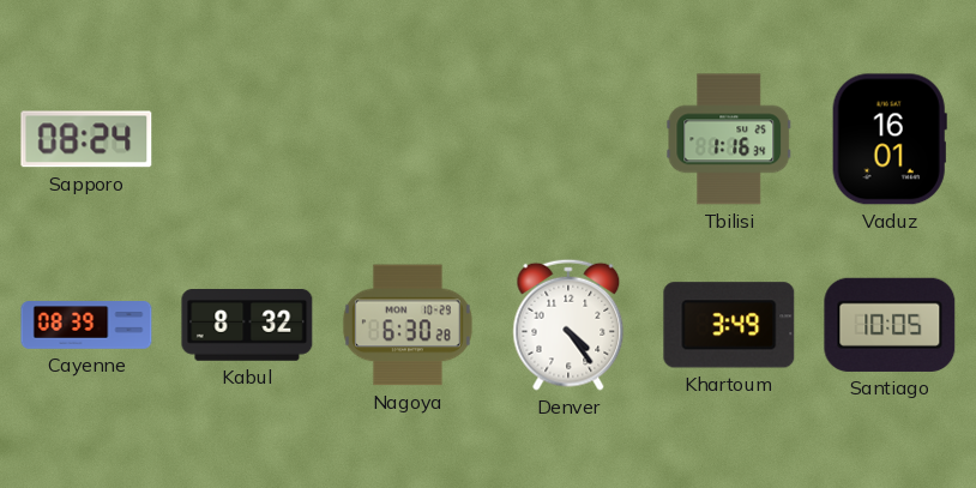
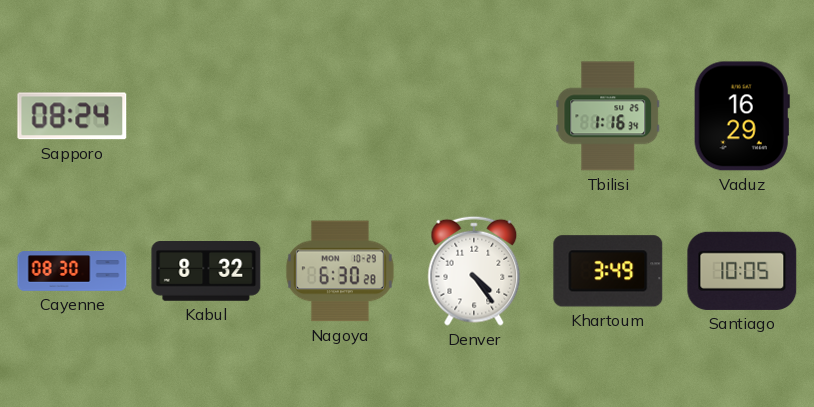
Vaduz: 16:01 -> 16:29 (742, 116)
Cayenne: 08:39 -> 08:30 (72, 271)
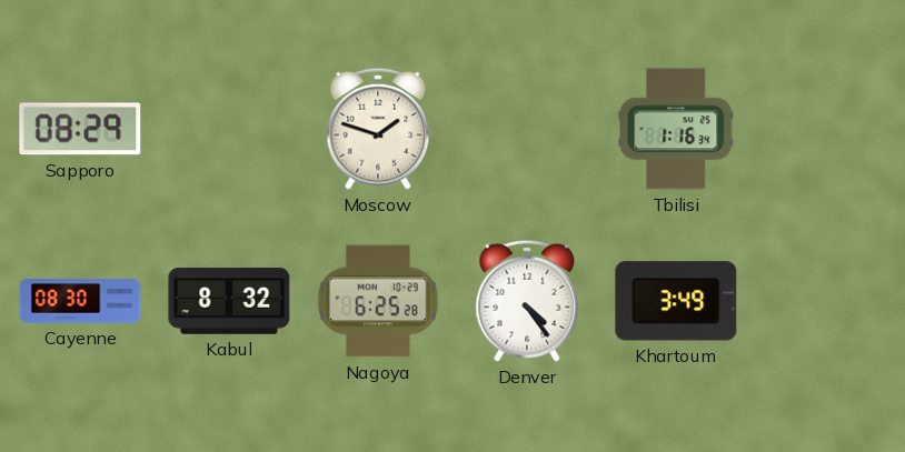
Sapporo: 08:24 -> 08:29 (80, 129)
Moscow: none -> 1:48 (378, 129)
Vaduz: 16:29 -> none (742, 116)
Nagoya: 6:30 -> 6:25 (378, 301)
Santiago: 10:05 -> none (742, 271)
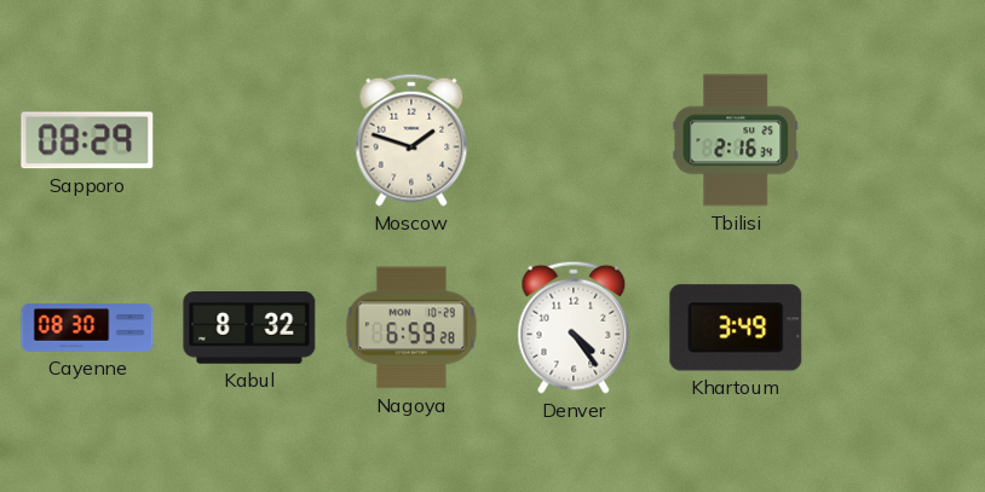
Tbilisi: 1:16 -> 2:16 (736, 140)
Nagoya: 6:25 -> 6:59 (411, 328)
